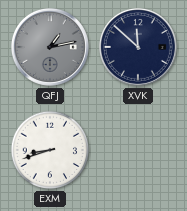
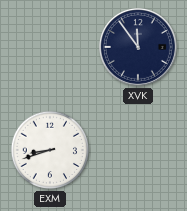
QFJ: 1:13 -> none (50, 47)
XVK: 11:52 -> 11:54 (138, 47)
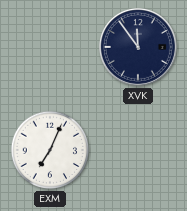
EXM: 8:42 -> 7:04 (50, 150)
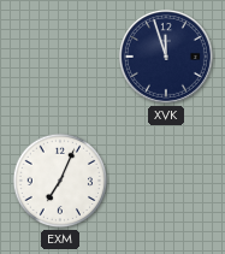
XVK: 11:54 -> 11:57 (166, 57)
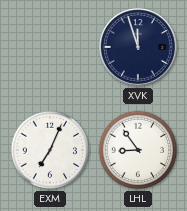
LHL: none -> 8:54 (138, 150)
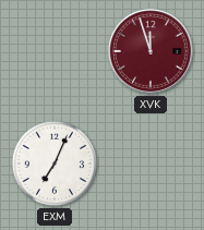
XVK dial: navy -> burgundy (151, 51)
LHL: 8:54 -> none (138, 150)
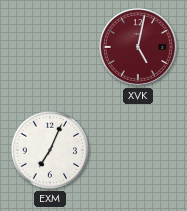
XVK: 11:57 -> 5:02 (138, 47)
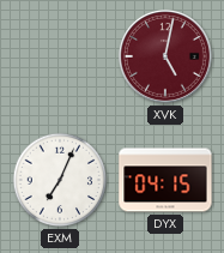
DYX: none -> 04:15 (165, 180)
